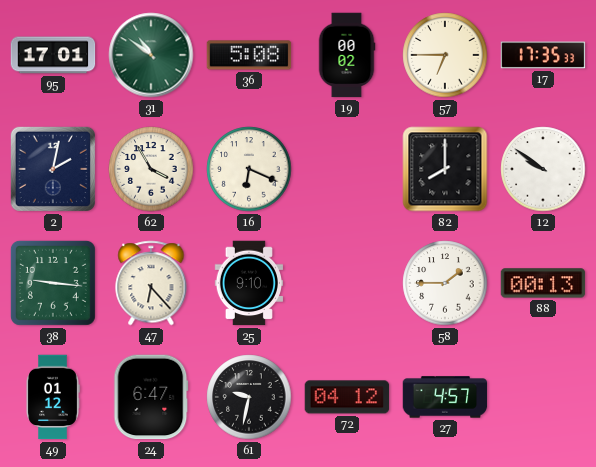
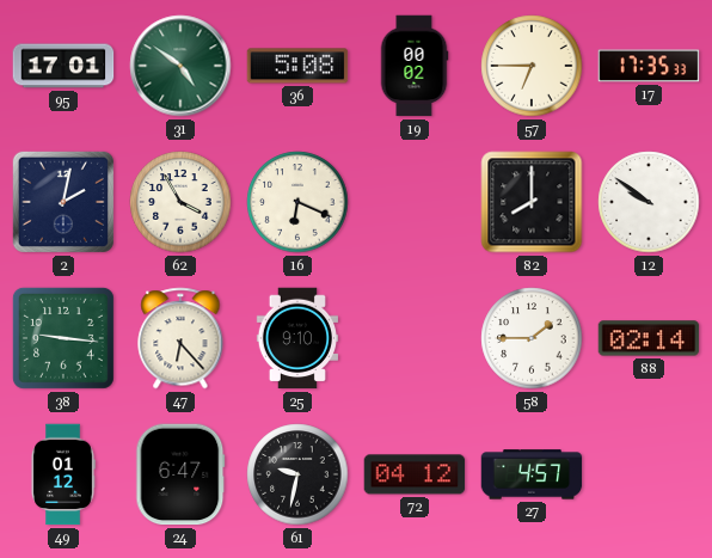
31: 10:51 -> 4:51 (180, 66)
88: 00:13 -> 02:14 (649, 338)
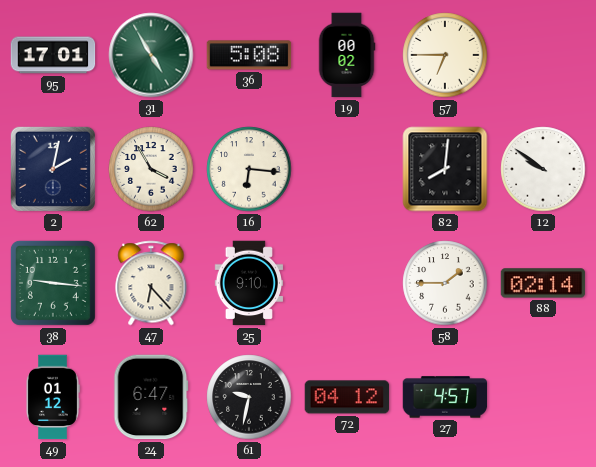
31: 4:51 -> 4:55 (151, 55)
17: 17:35 -> none (649, 66)
16: 6:19 -> 6:16 (249, 169)
82: 8:00 -> 8:01 (445, 169)
